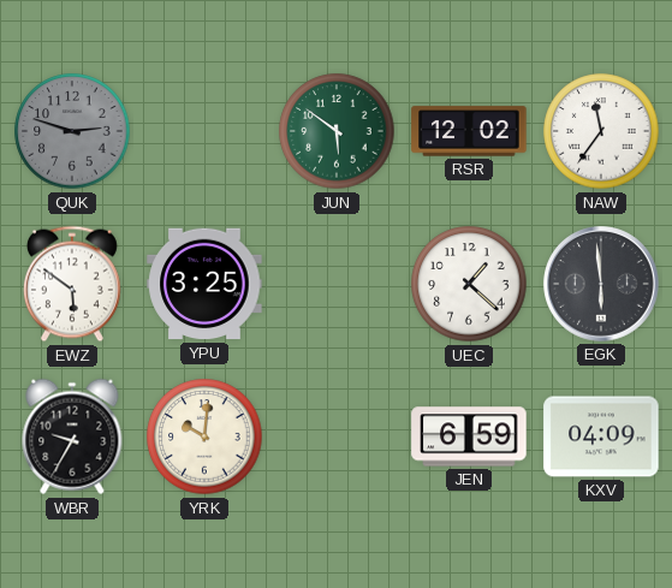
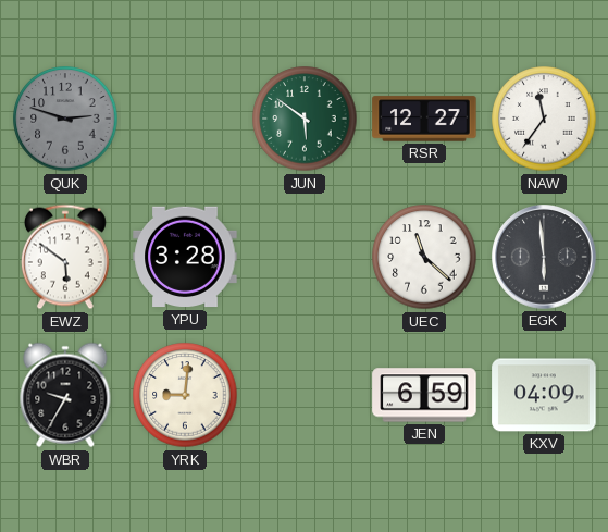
RSR: 12:02 -> 12:27 (424, 119)
YPU: 3:25 -> 3:28 (185, 257)
UEC: 1:22 -> 11:22 (424, 257)
YRK: 10:01 -> 9:01 (185, 395)
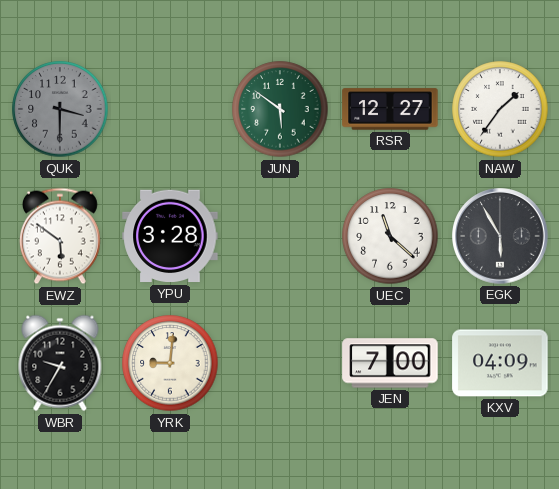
QUK: 2:48 -> 3:30 (60, 109)
NAW: 11:36 -> 1:36 (500, 109)
EGK: 5:59 -> 5:55 (500, 236)
JEN: 6:59 -> 7:00 (390, 363)
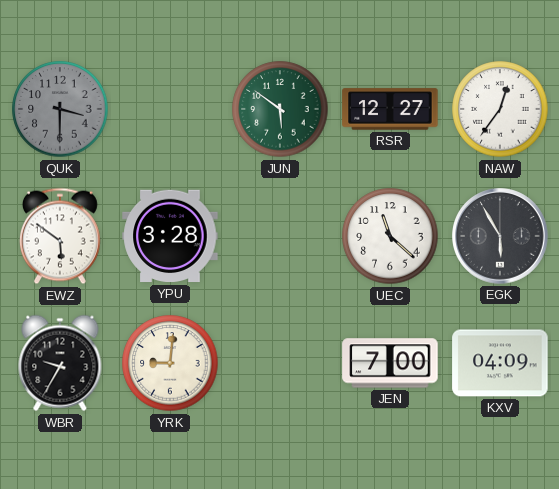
NAW: 1:36 -> 12:36 (500, 109)
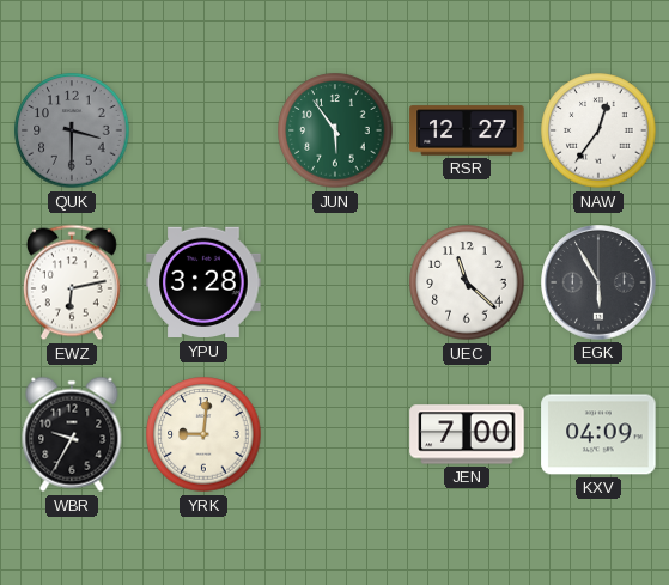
JUN: 5:51 -> 5:54 (335, 130)
EWZ: 5:51 -> 6:13 (72, 282)
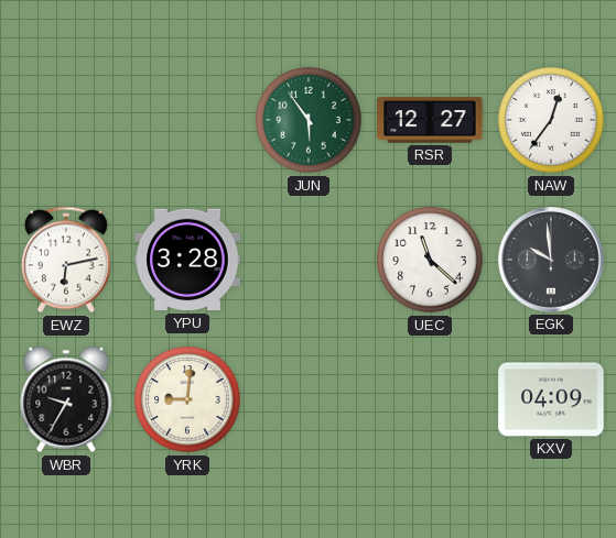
QUK: 3:30 -> none (72, 130)
EGK: 5:55 -> 9:59 (551, 260)
JEN: 7:00 -> none (467, 434)
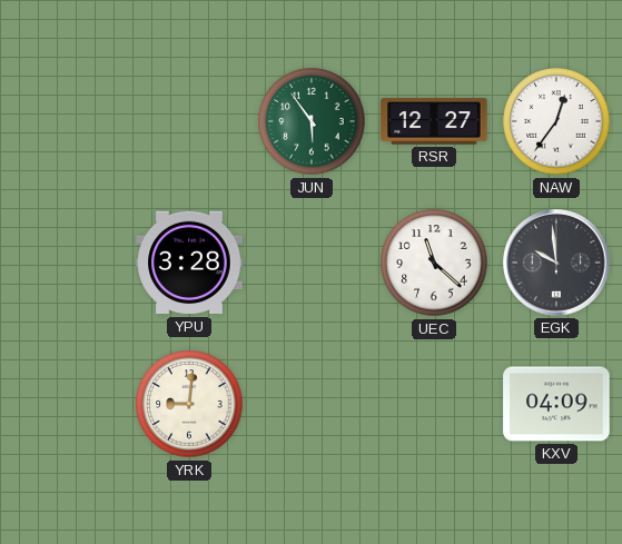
EWZ: 6:13 -> none (66, 260)
WBR: 9:35 -> none (66, 399)
